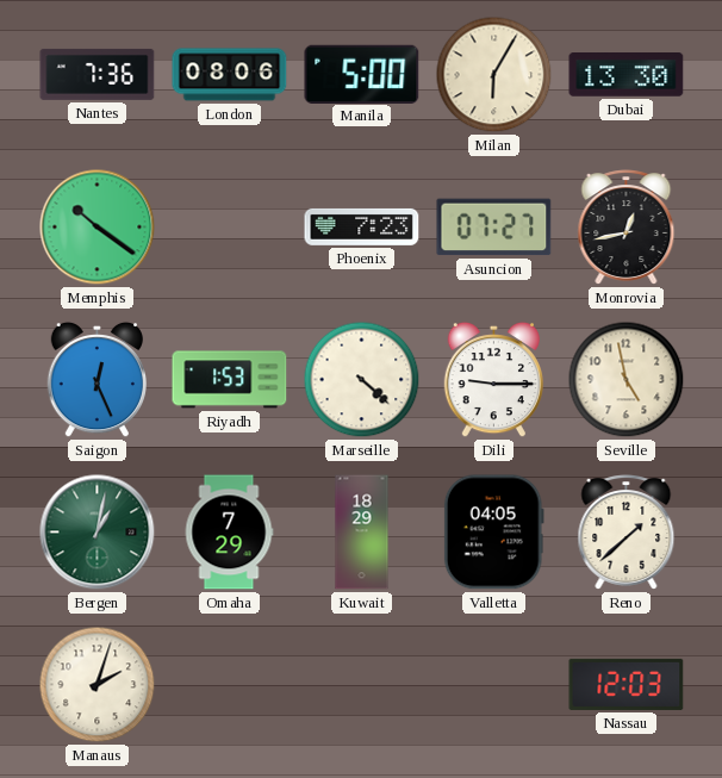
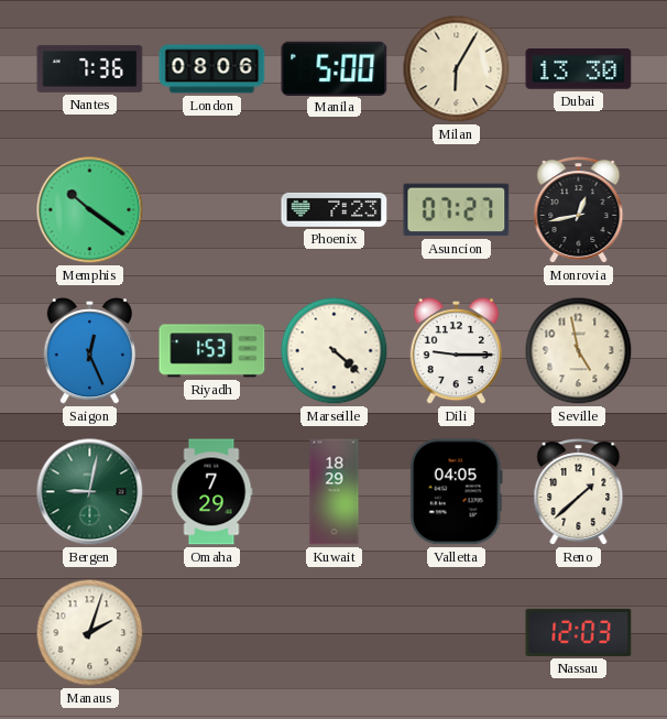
Bergen: 1:02 -> 9:02 (90, 492)
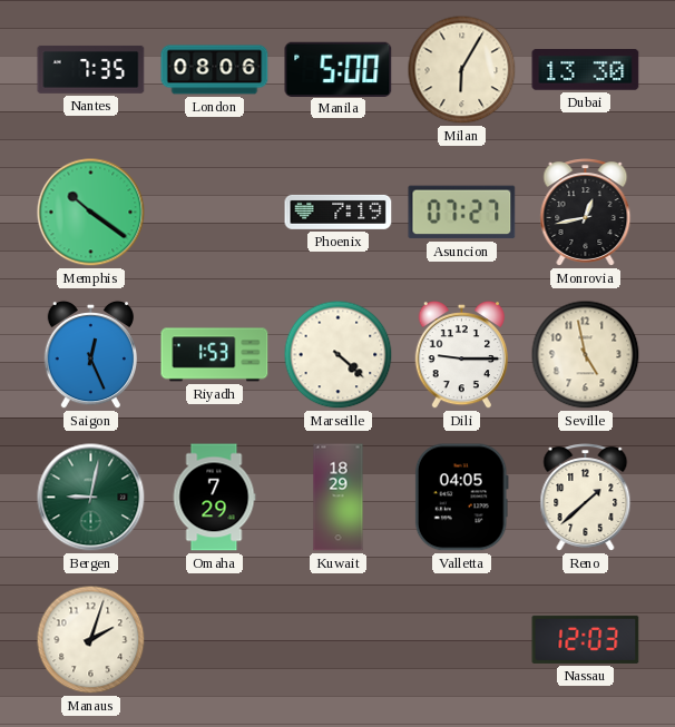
Nantes: 7:36 -> 7:35 (91, 69)
Phoenix: 7:23 -> 7:19 (339, 212)
